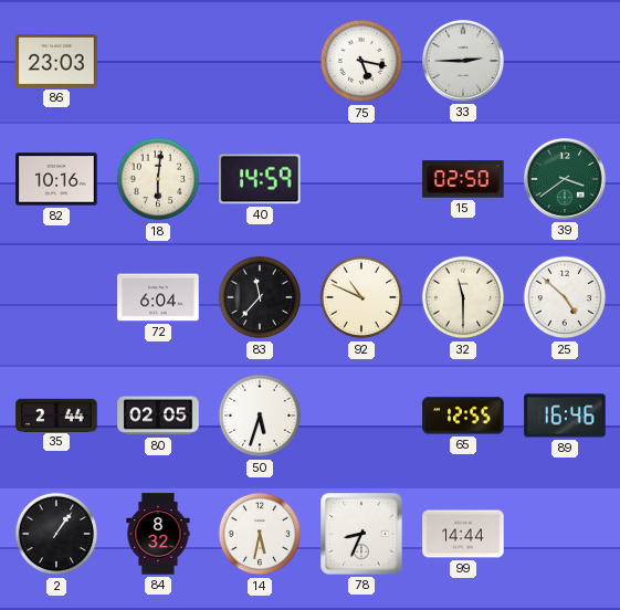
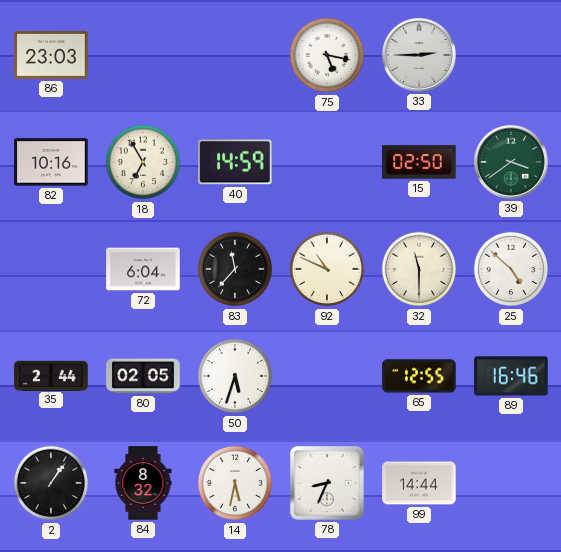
18: 6:01 -> 6:55 (143, 162)
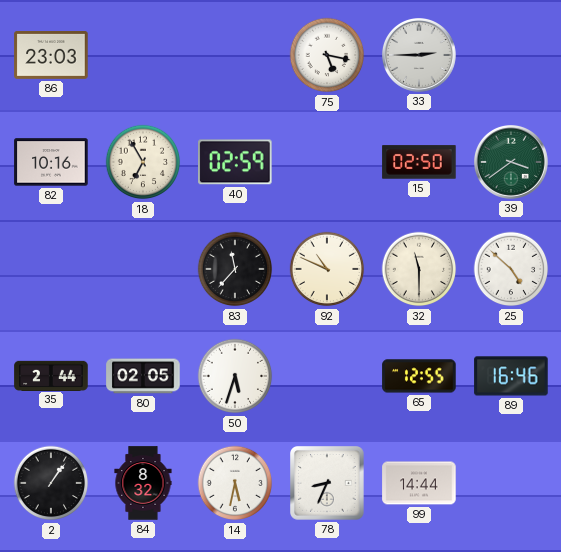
40: 14:59 -> 02:59 (235, 162)
72: 6:04 -> none (143, 269)
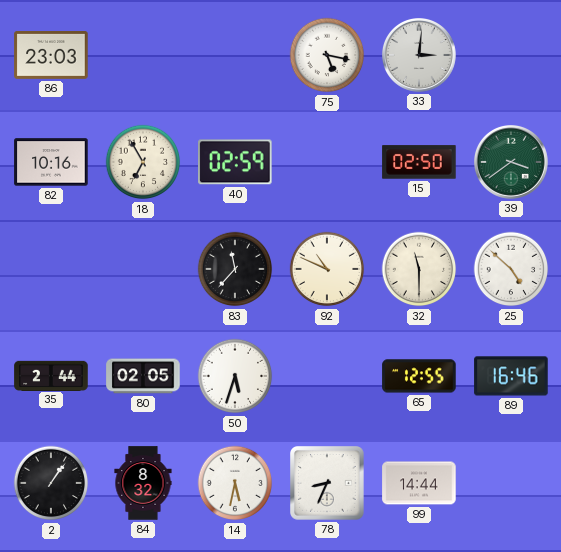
33: 2:45 -> 3:01 (420, 56)
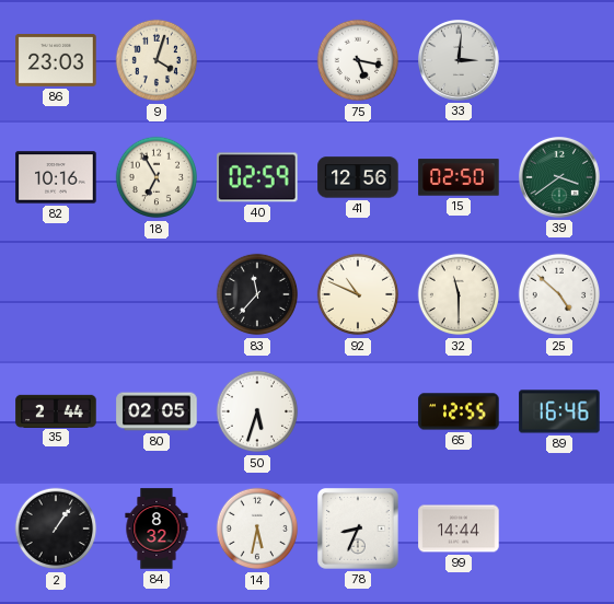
9: none -> 4:03 (157, 60)
41: none -> 12:56 (358, 177)
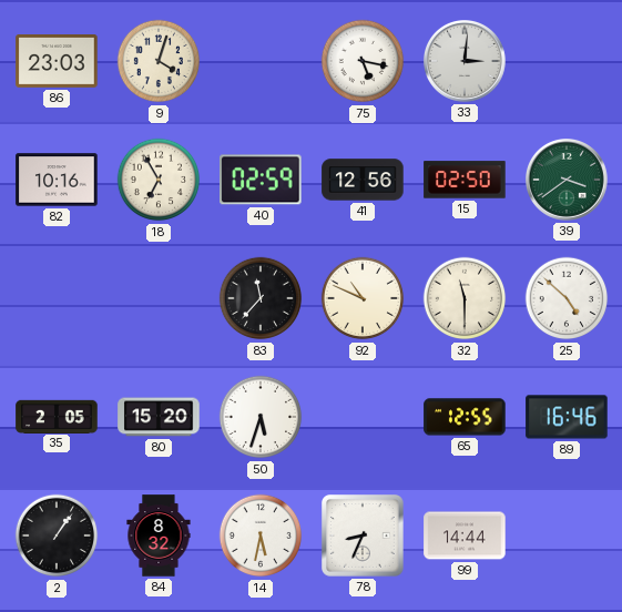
35: 2:44 -> 2:05 (57, 416)
80: 02:05 -> 15:20 (159, 417)
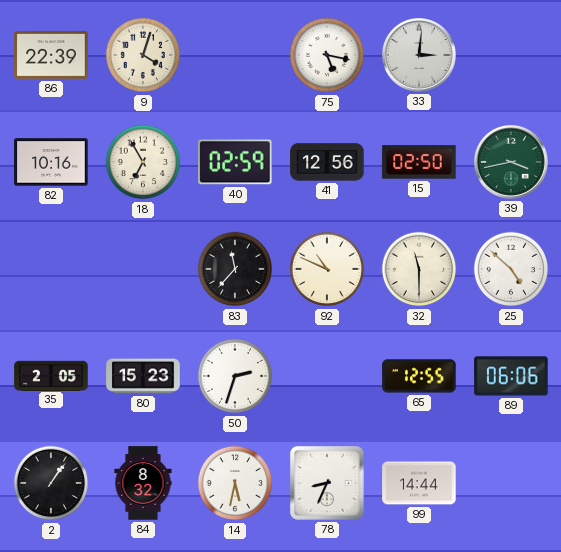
86: 23:03 -> 22:39 (51, 56)
39: 3:39 -> 3:43 (512, 163)
80: 15:20 -> 15:23 (143, 376)
50: 5:33 -> 2:33 (235, 376)
89: 16:46 -> 06:06 (511, 376)
